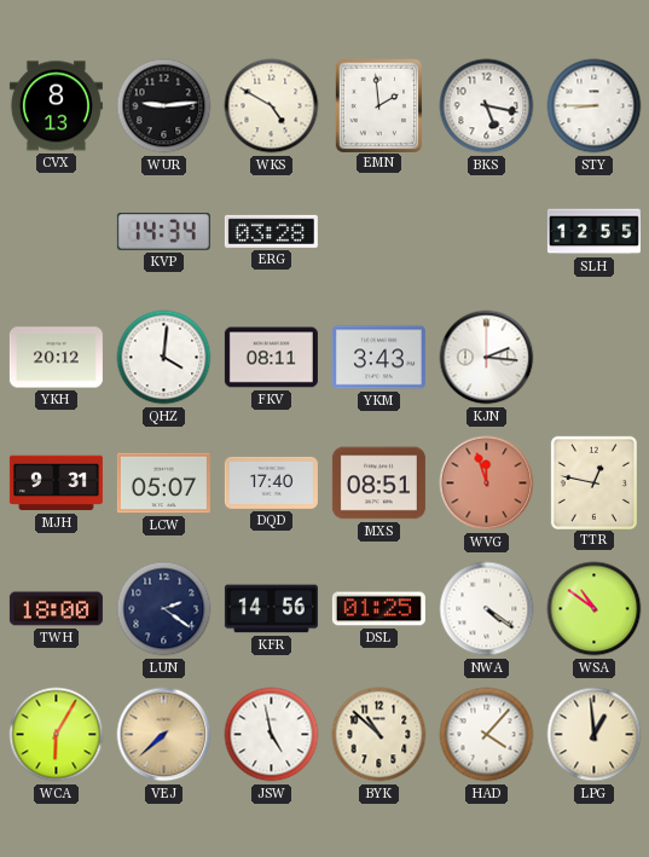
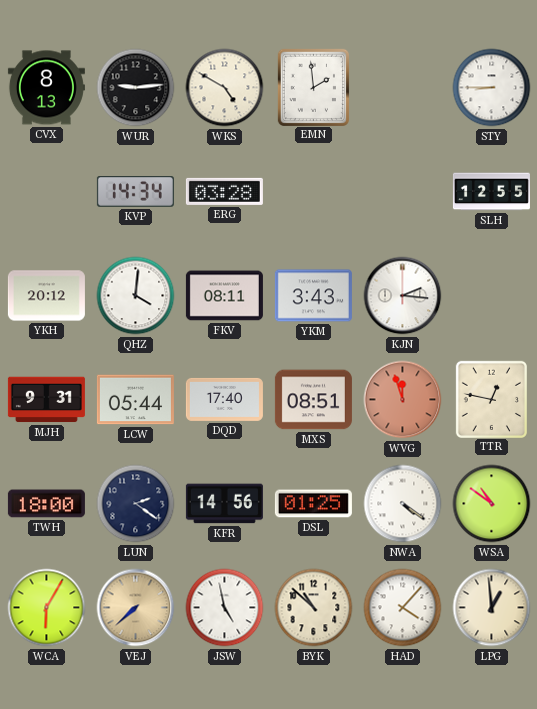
BKS: 5:17 -> none (487, 106)
LCW: 05:07 -> 05:44 (135, 400)
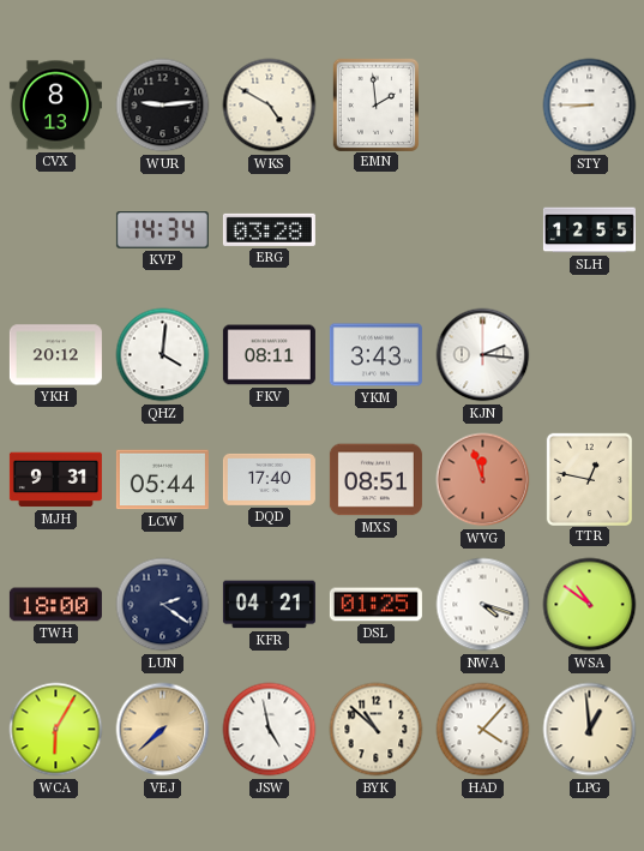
KFR: 14:56 -> 04:21 (269, 605)
NWA: 4:21 -> 4:18 (483, 605)
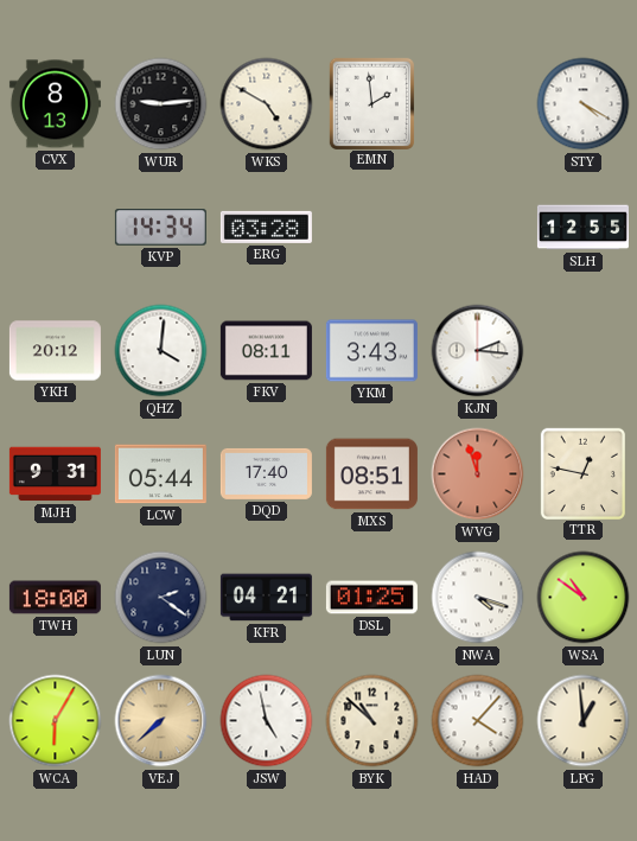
STY: 8:45 -> 4:20 (584, 104)
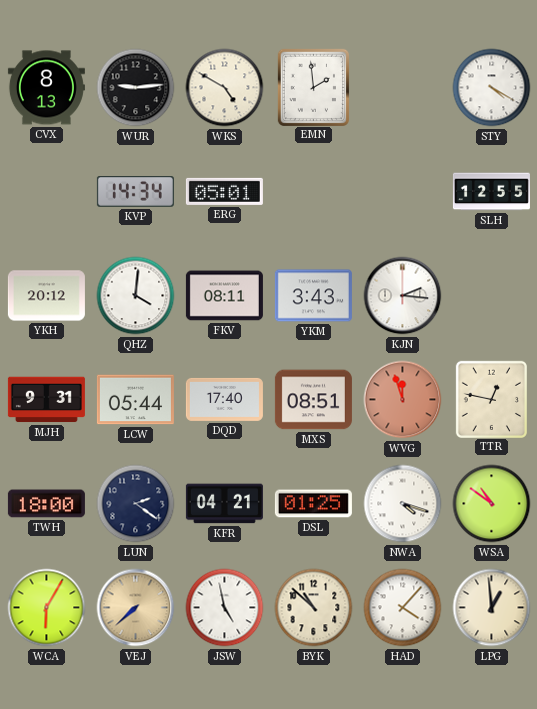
ERG: 03:28 -> 05:01 (224, 191)
